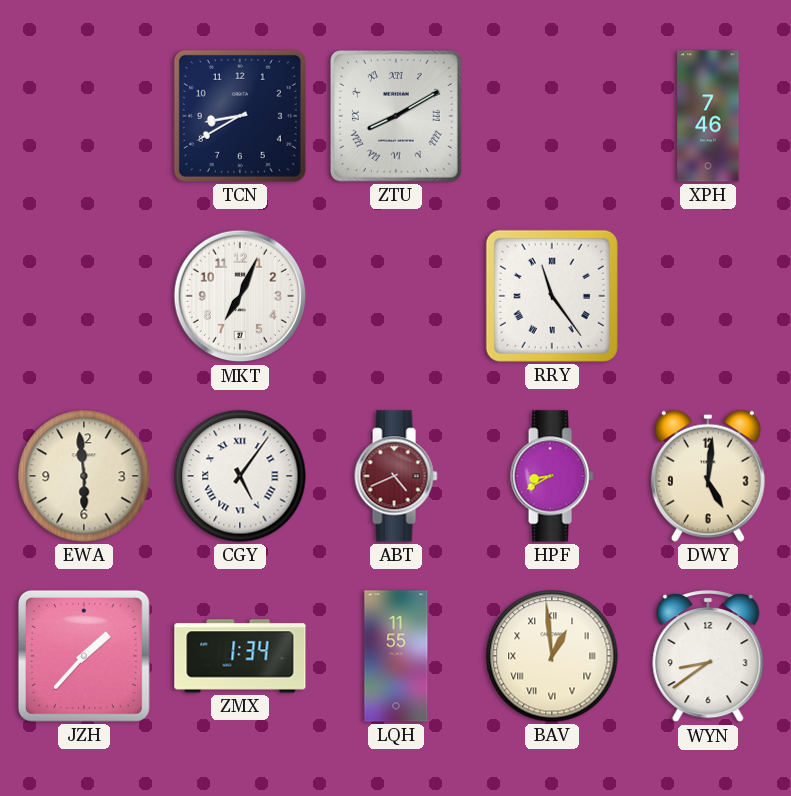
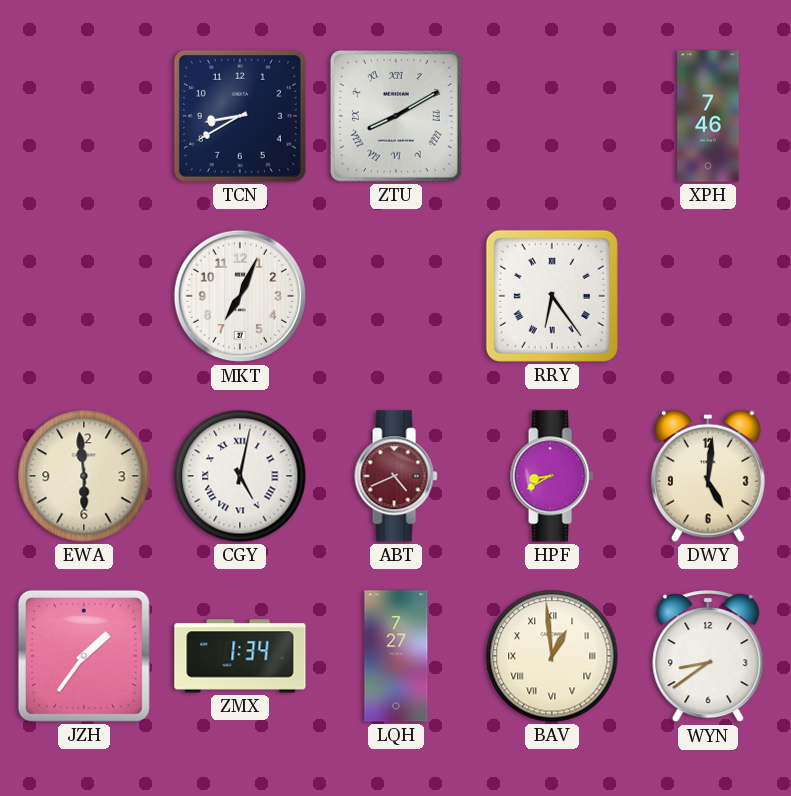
RRY: 11:24 -> 6:24 (552, 296)
CGY: 5:06 -> 5:02 (240, 476)
JZH: 1:37 -> 1:36 (84, 656)
LQH: 11:55 -> 7:27 (396, 656)
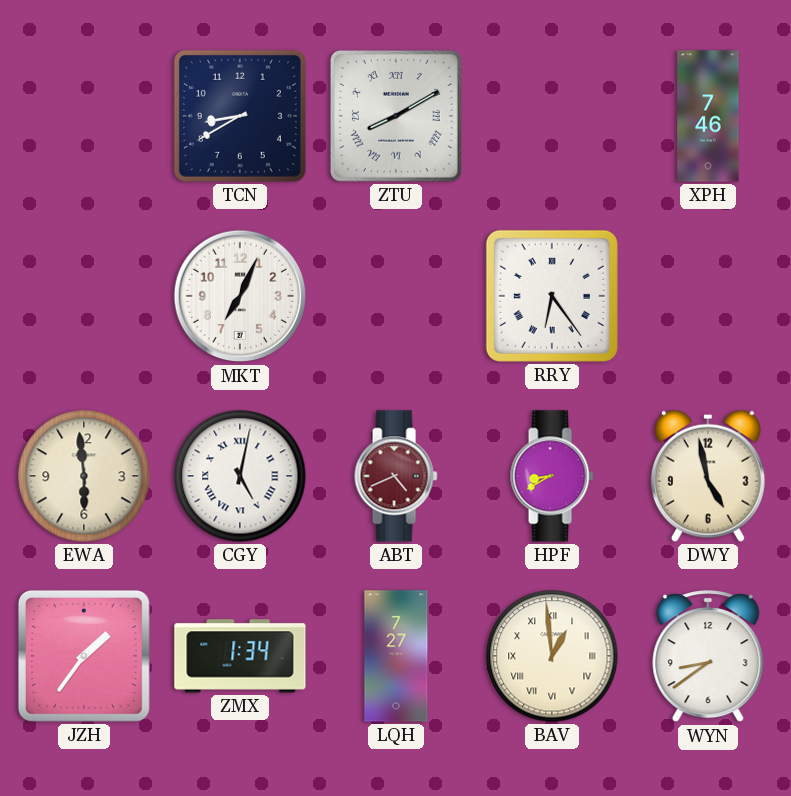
DWY: 5:01 -> 4:58 (708, 476)
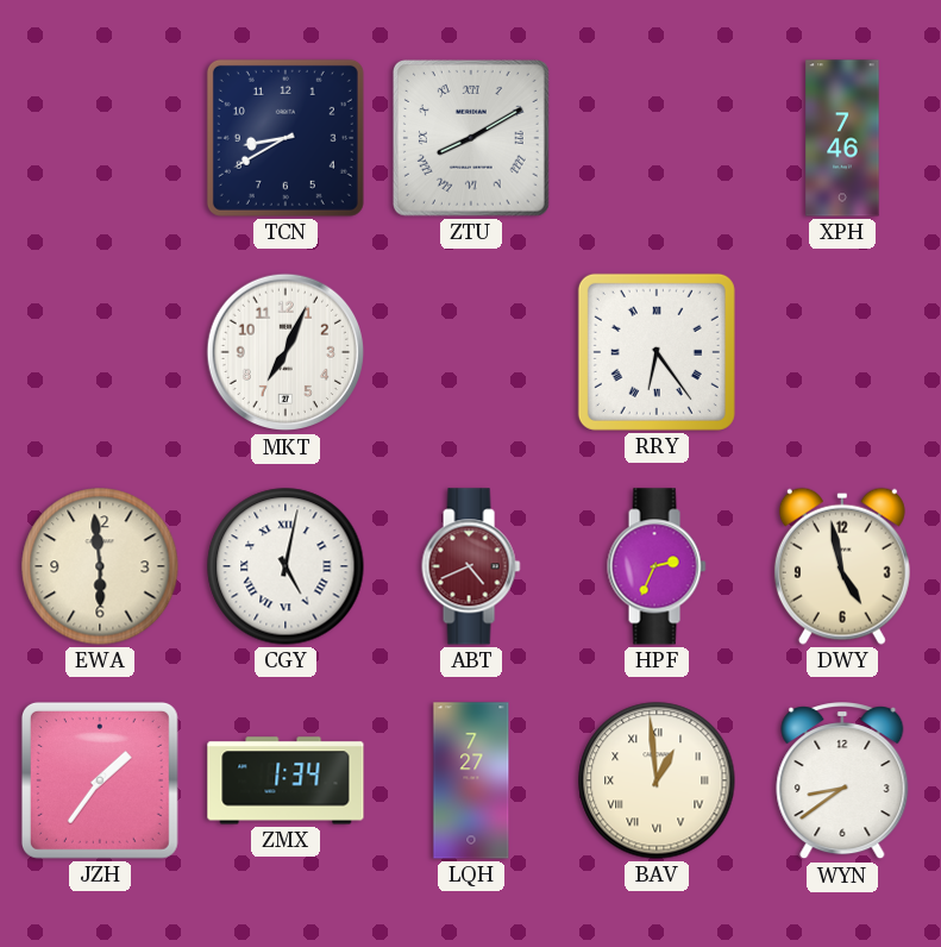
HPF: 8:40 -> 2:34 (657, 566)
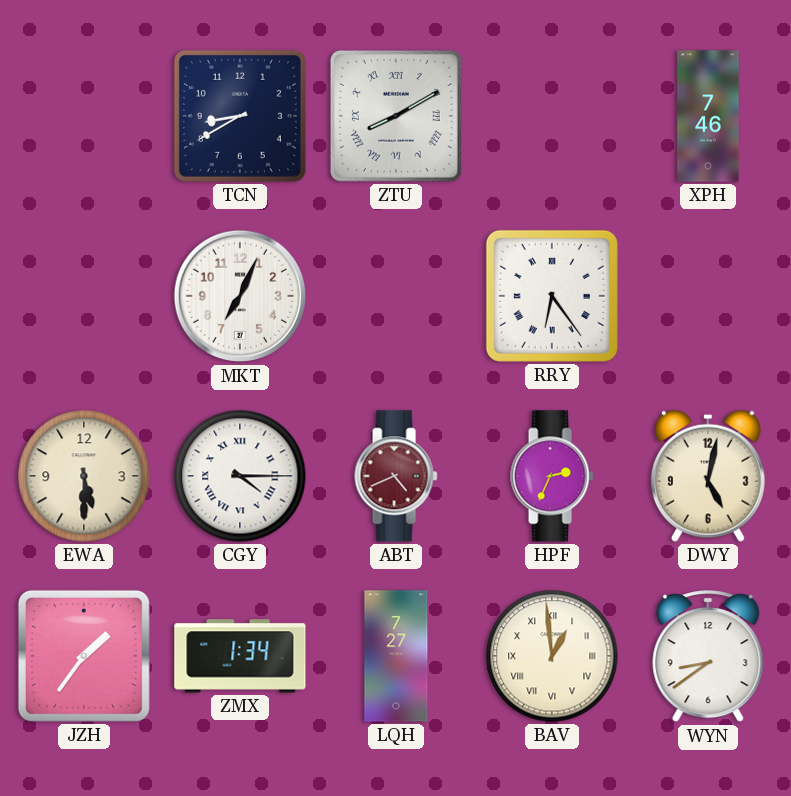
EWA: 5:59 -> 5:30 (84, 476)
CGY: 5:02 -> 4:15 (240, 476)
DWY: 4:58 -> 5:02 (708, 476)
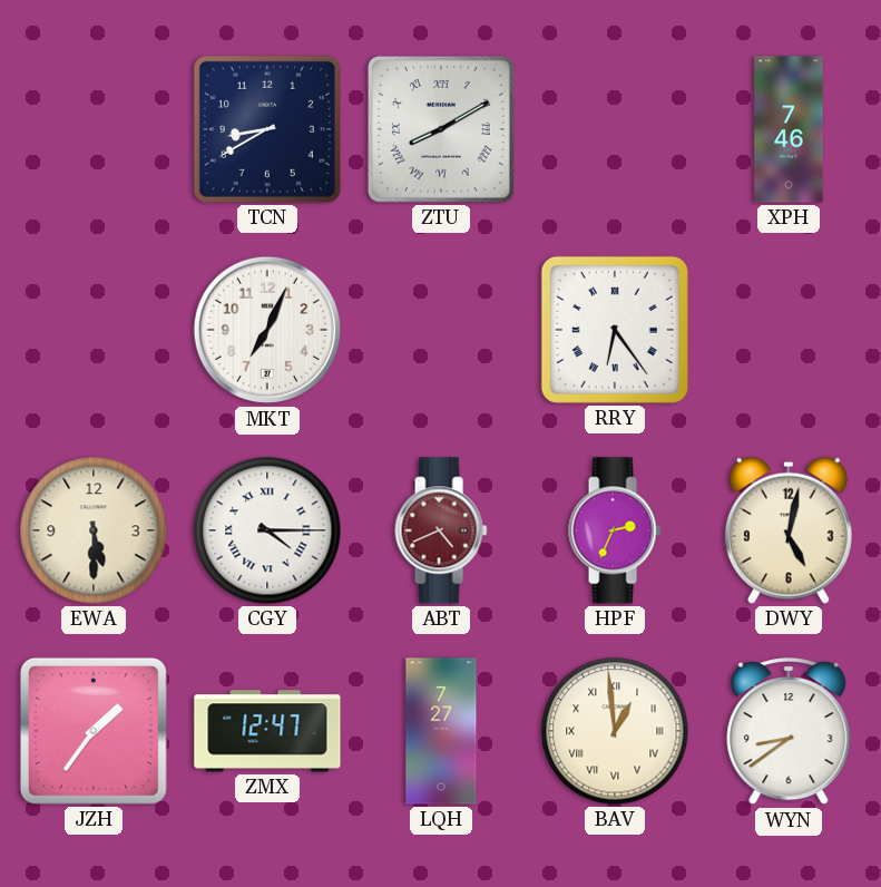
ZMX: 1:34 -> 12:47 (267, 731)
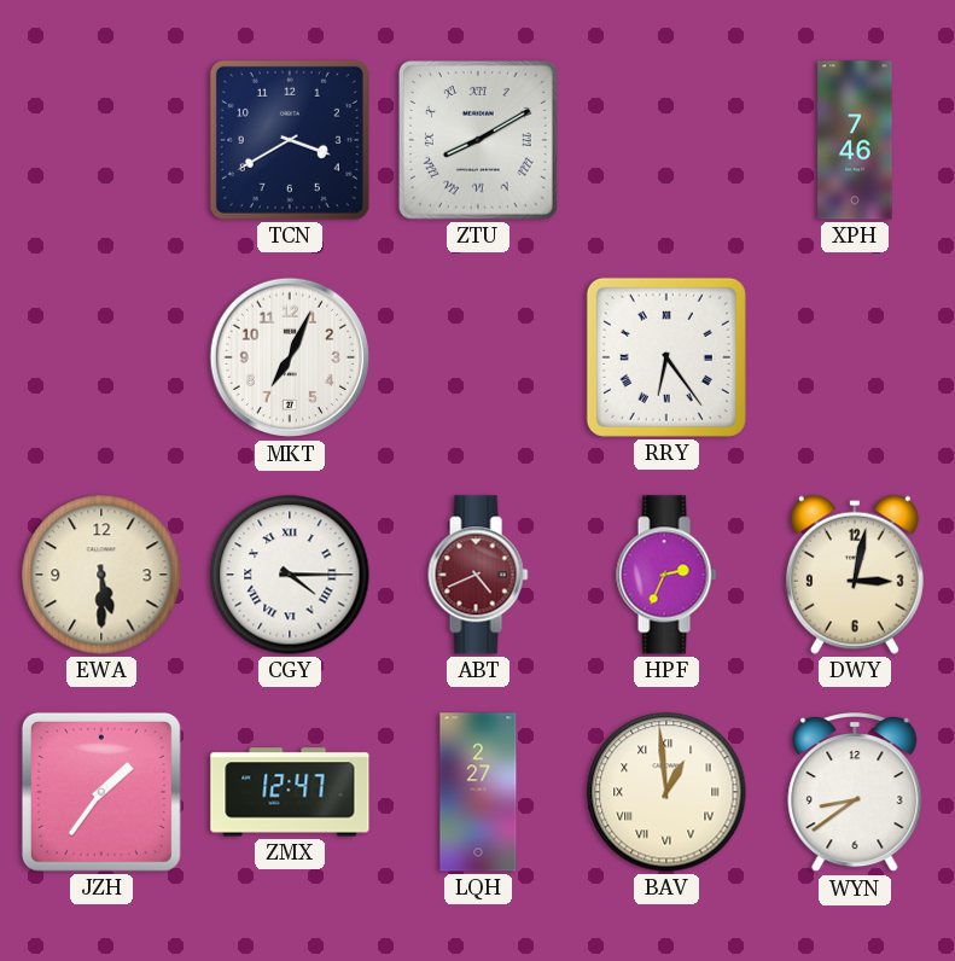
TCN: 8:40 -> 3:40 (290, 140)
DWY: 5:02 -> 3:02 (855, 575)
LQH: 7:27 -> 2:27 (478, 792)
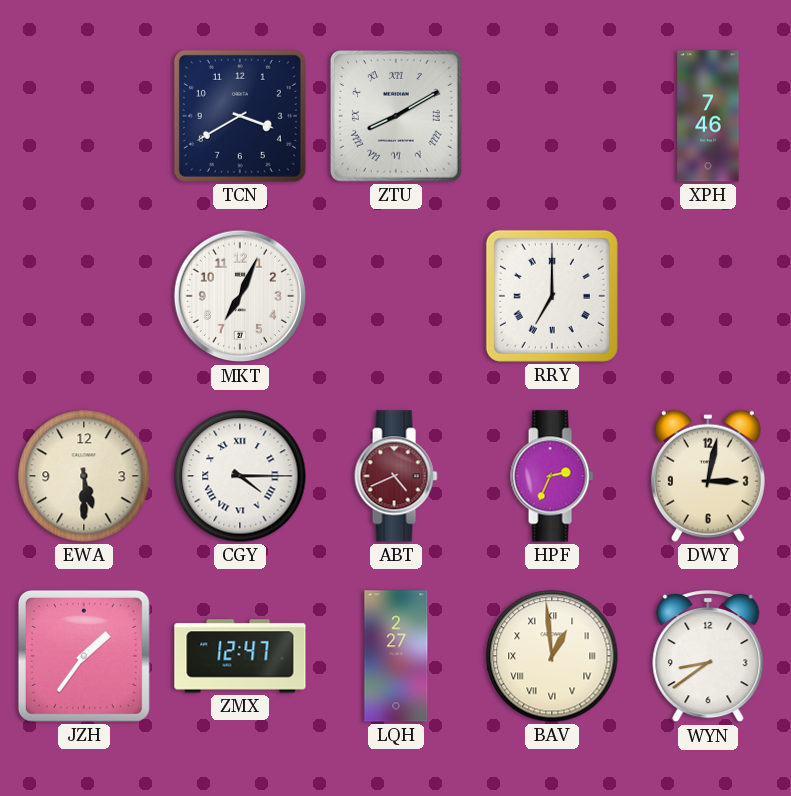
RRY: 6:24 -> 7:00 (552, 296)
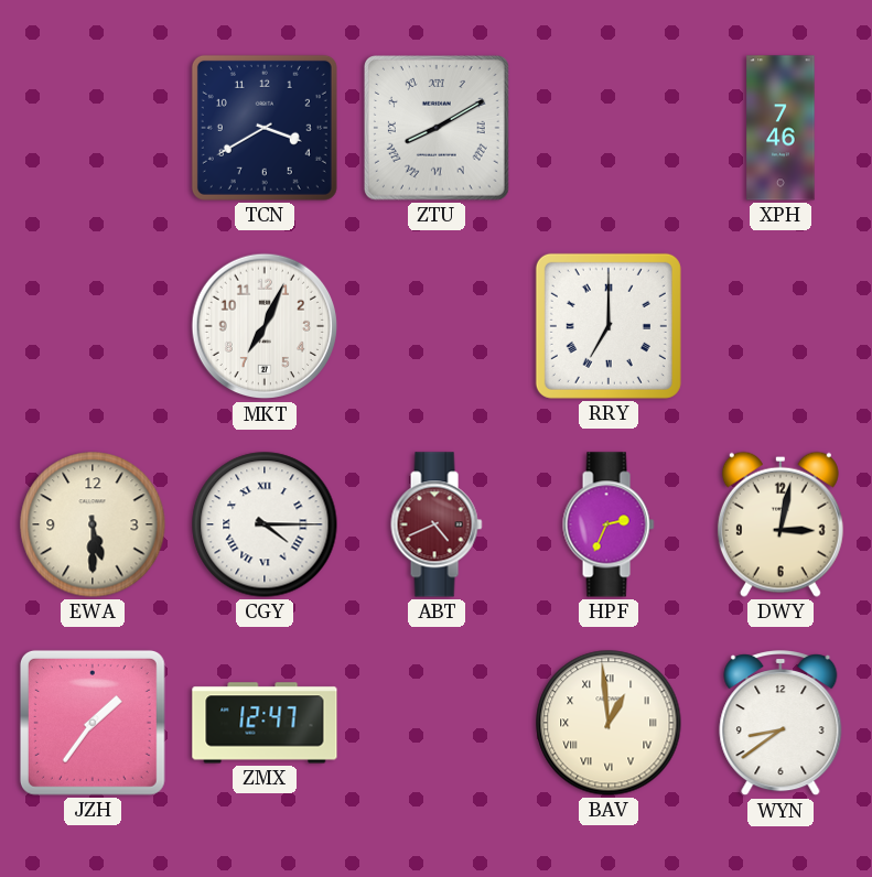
LQH: 2:27 -> none (396, 656)
